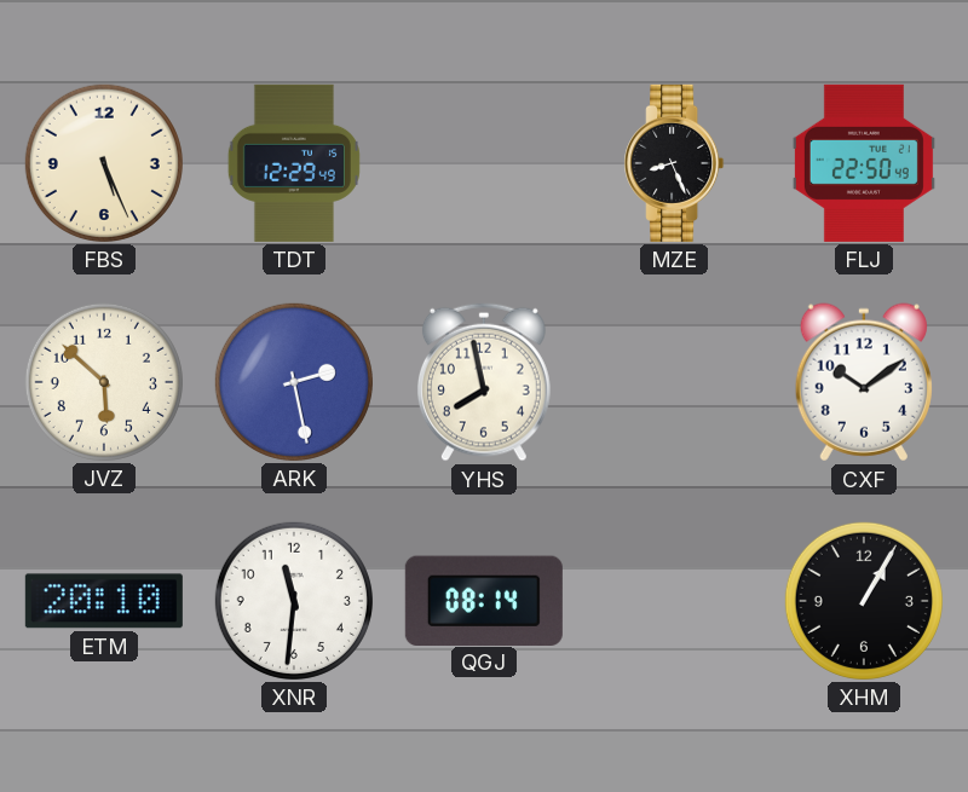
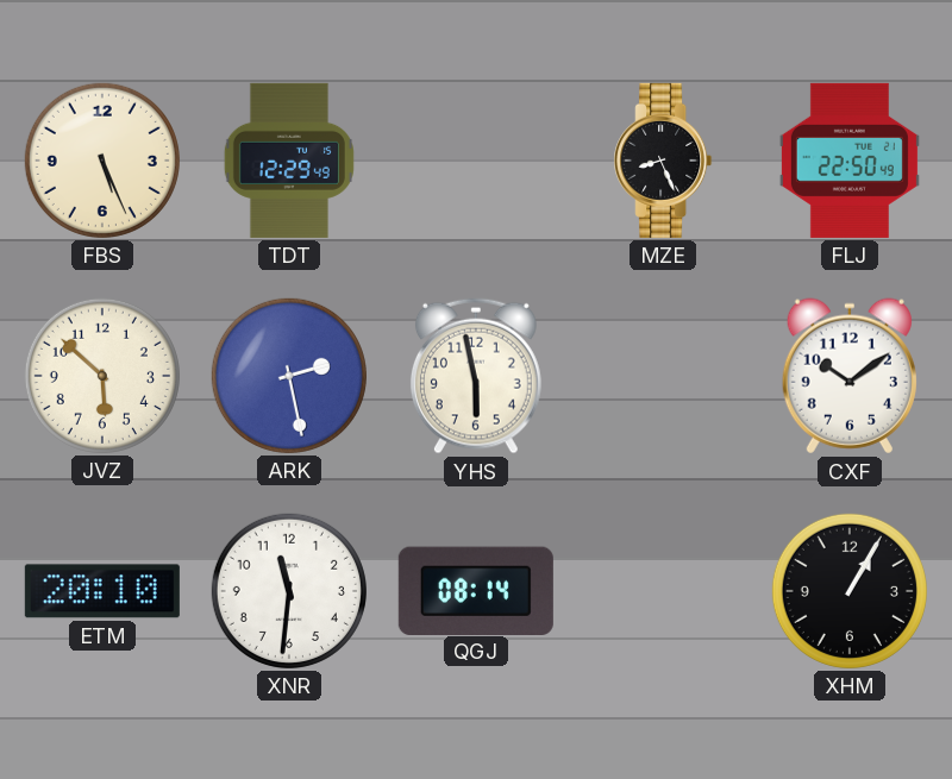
YHS: 7:58 -> 5:58 (476, 376)
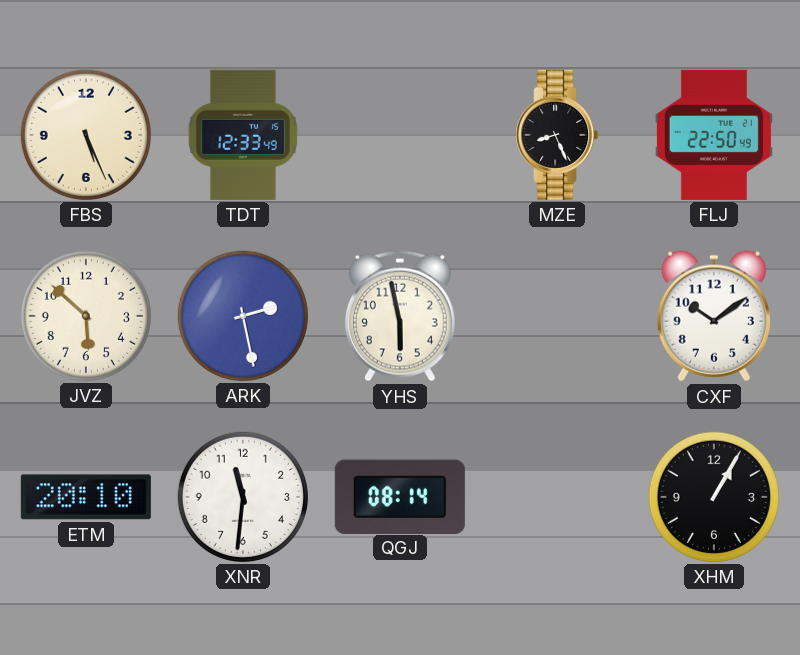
TDT: 12:29 -> 12:33 (243, 135)
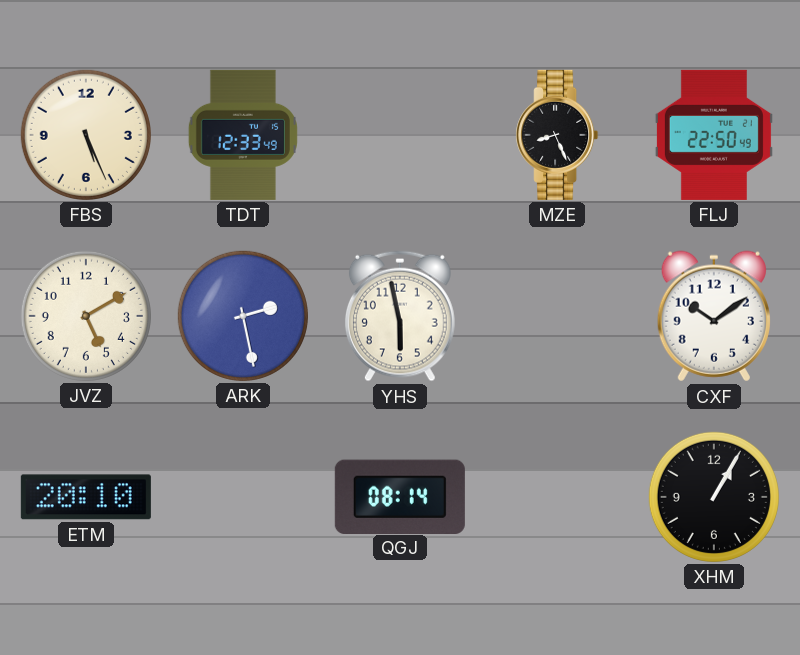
JVZ: 5:52 -> 5:10 (86, 316)
XNR: 11:31 -> none (243, 497)
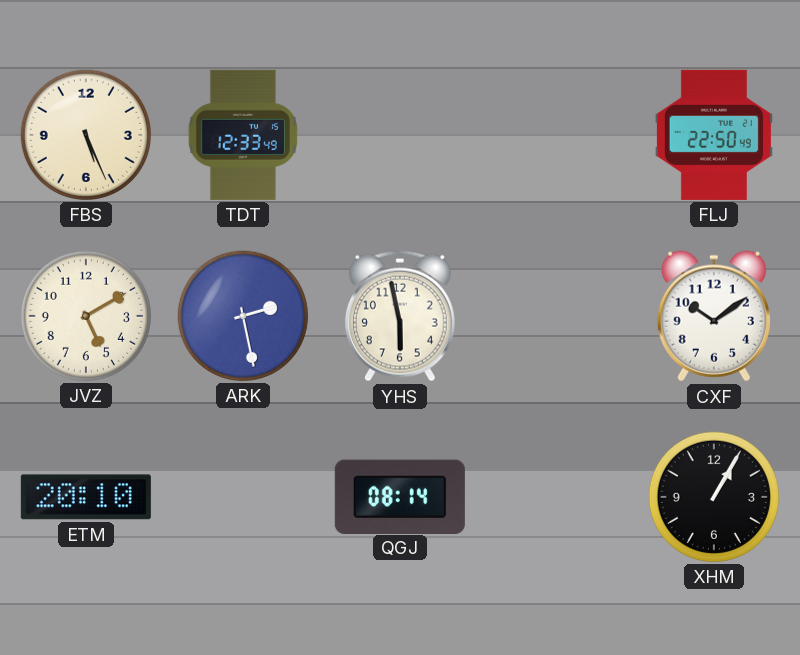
MZE: 8:26 -> none (557, 135)
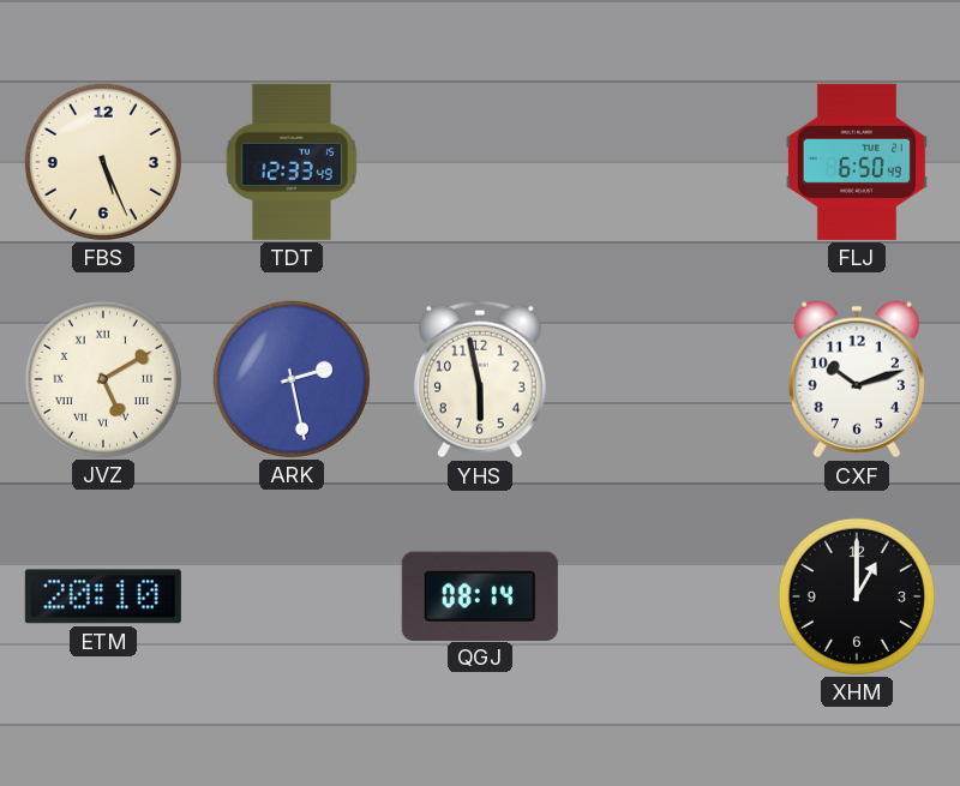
FLJ: 22:50 -> 6:50 (857, 162)
JVZ numerals: Arabic -> Roman (103, 379)
CXF: 10:09 -> 10:12 (857, 379)
XHM: 1:05 -> 1:00 (857, 596)
